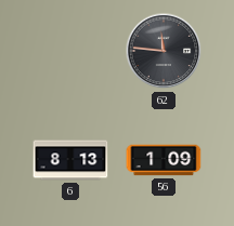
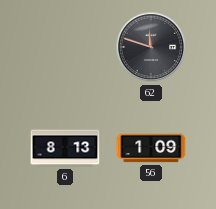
62: 11:46 -> 11:48 (151, 47)
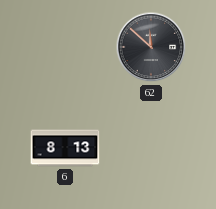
62: 11:48 -> 11:52 (151, 47)
56: 1:09 -> none (151, 148)
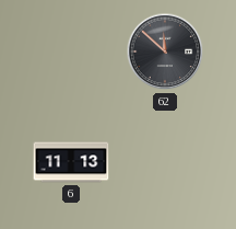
6: 8:13 -> 11:13 (71, 162)
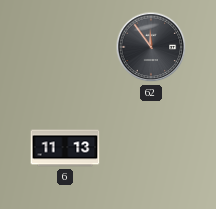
62: 11:52 -> 11:54 (151, 47)
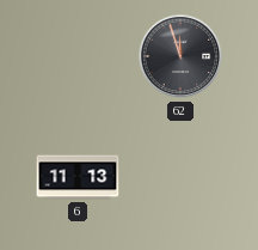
62: 11:54 -> 11:57 (180, 56)
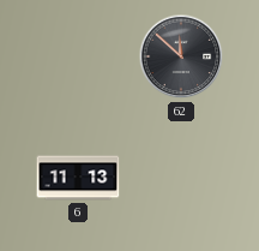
62: 11:57 -> 11:52 (181, 56)
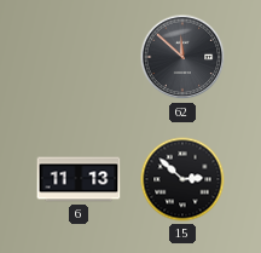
15: none -> 2:52 (182, 179)
